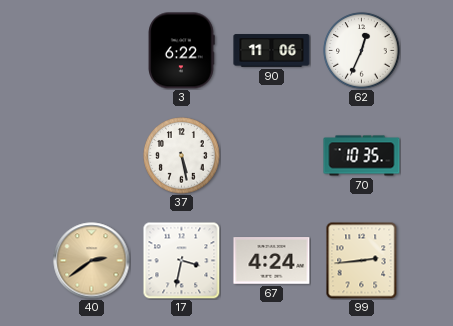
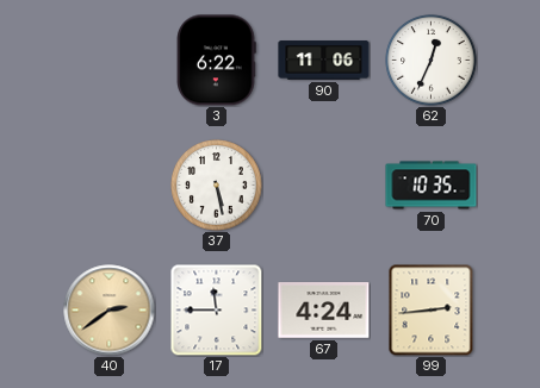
17: 3:32 -> 11:45 (216, 309)
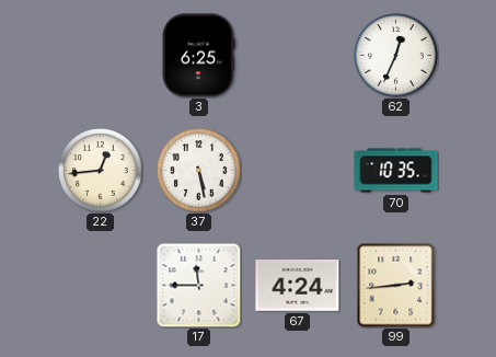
3: 6:22 -> 6:25 (198, 56)
90: 11:06 -> none (324, 61)
22: none -> 12:44 (101, 171)
40: 2:39 -> none (110, 311)
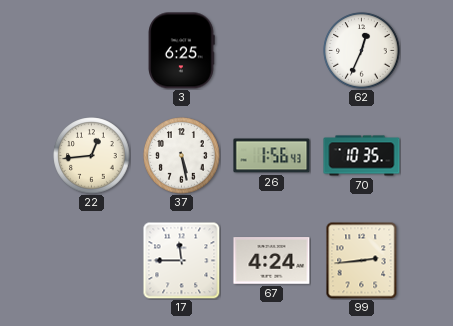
26: none -> 1:56 (272, 156)
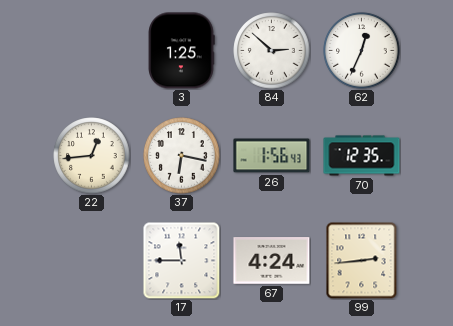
3: 6:25 -> 1:25 (181, 51)
84: none -> 2:52 (272, 51)
37: 5:28 -> 6:17 (182, 156)
70: 10:35 -> 12:35 (362, 156)
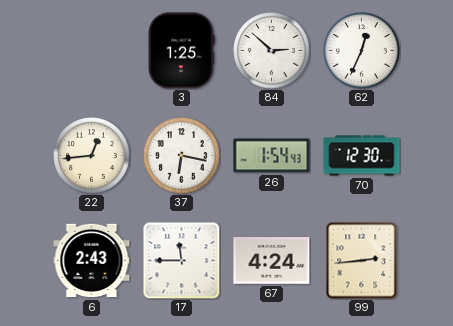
26: 1:56 -> 1:54 (272, 156)
70: 12:35 -> 12:30 (362, 156)
6: none -> 2:43 (92, 261)
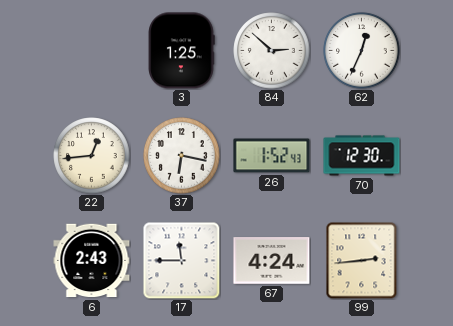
26: 1:54 -> 1:52 (272, 156)
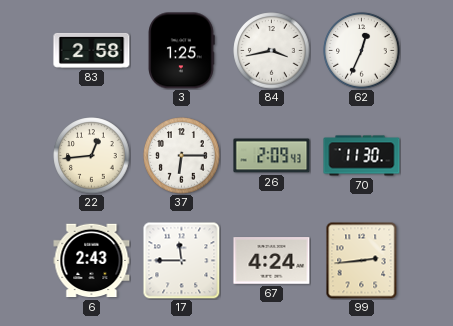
83: none -> 2:58 (92, 50)
84: 2:52 -> 3:43 (272, 51)
37: 6:17 -> 6:15 (182, 156)
26: 1:52 -> 2:09 (272, 156)
70: 12:30 -> 11:30 (362, 156)
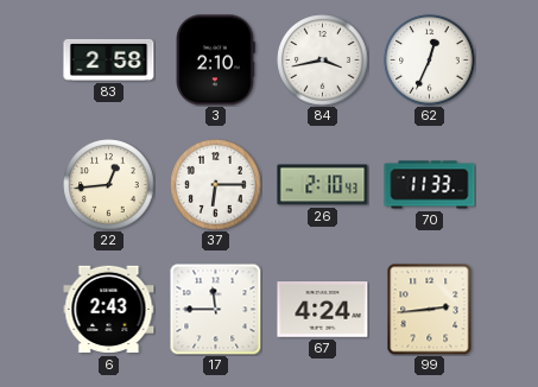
3: 1:25 -> 2:10 (215, 61)
26: 2:09 -> 2:10 (323, 185)
70: 11:30 -> 11:33 (430, 185)
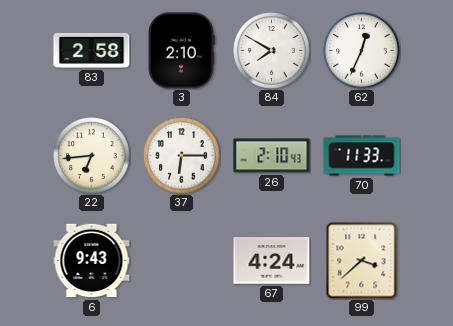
84: 3:43 -> 7:50 (272, 51)
22: 12:44 -> 6:44 (92, 156)
6: 2:43 -> 9:43 (92, 261)
17: 11:45 -> none (215, 309)
99: 2:44 -> 3:38 (362, 260)
